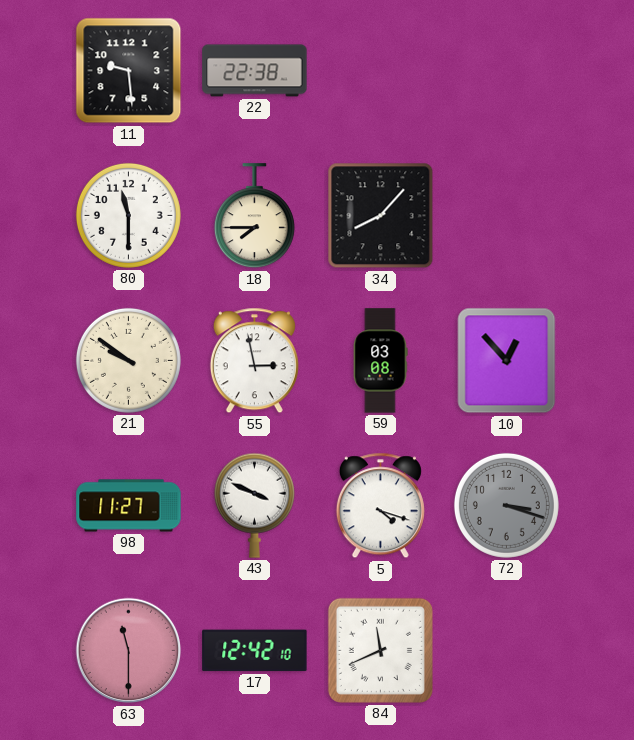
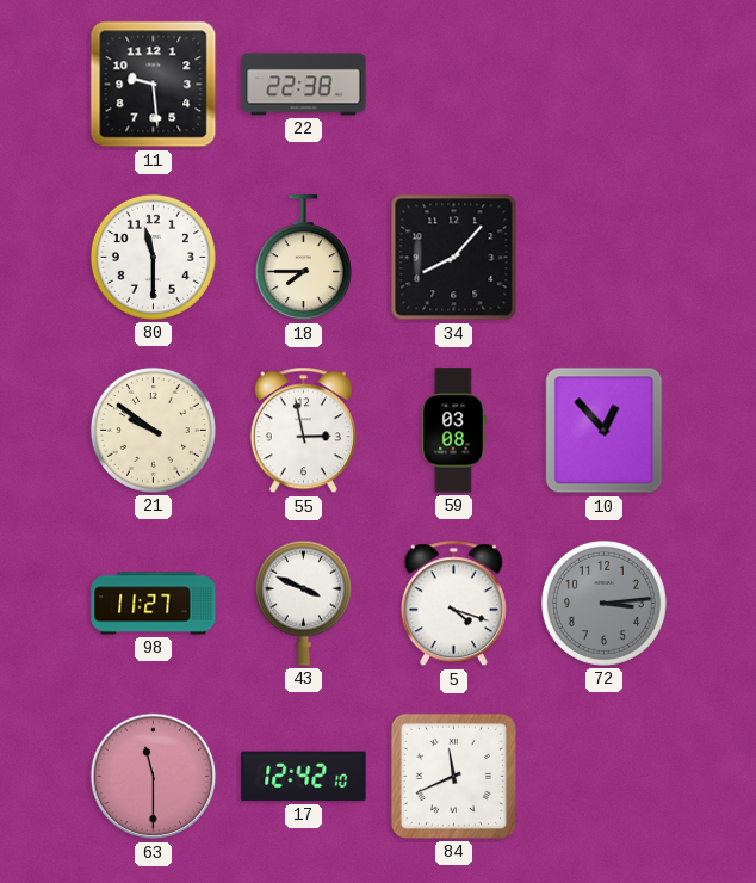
72: 3:18 -> 3:14 (603, 603)
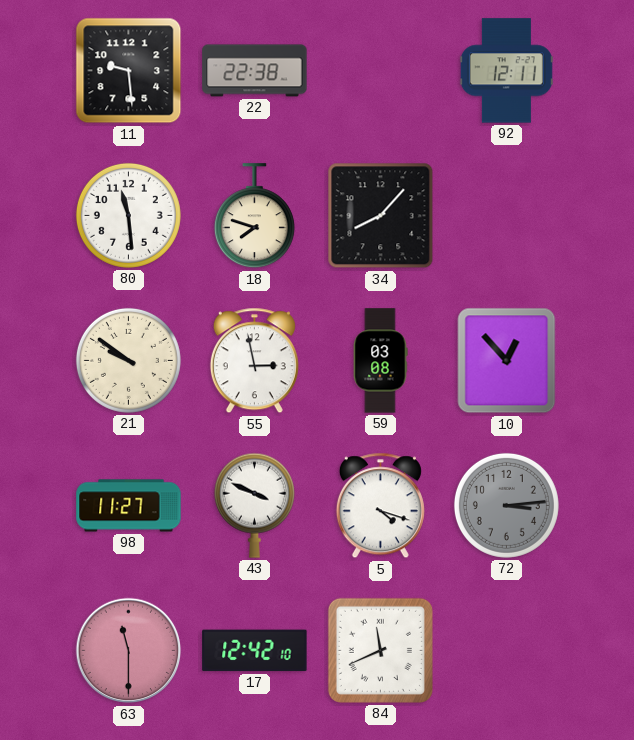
92: none -> 12:11 (506, 71)
80: 11:30 -> 11:29 (128, 215)
18: 7:45 -> 7:48 (254, 216)
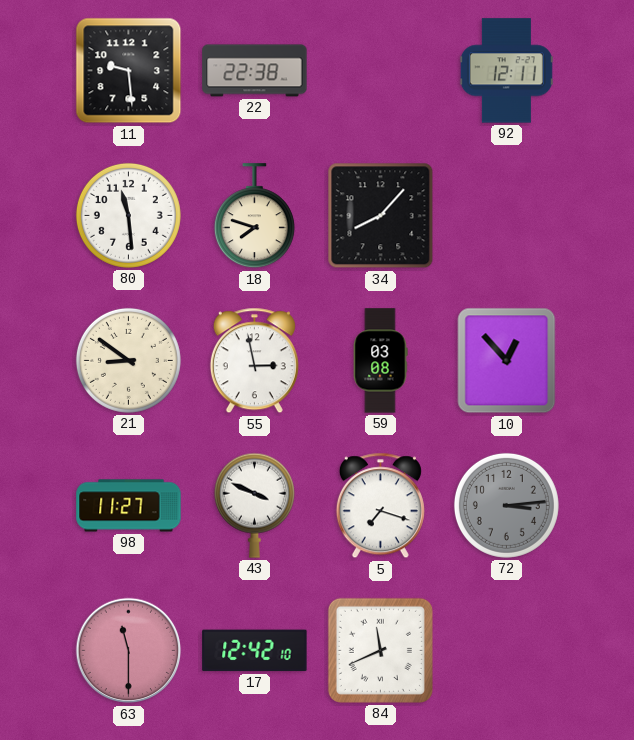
21: 9:51 -> 8:51 (128, 360)
5: 4:18 -> 7:18 (380, 506)
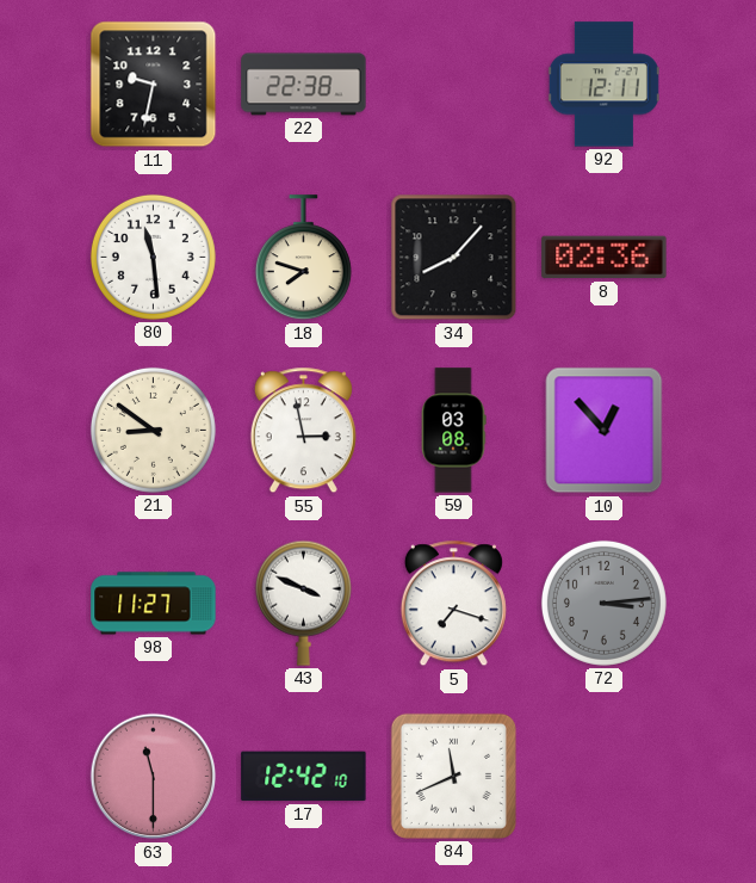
11: 9:29 -> 9:32 (154, 85)
8: none -> 02:36 (605, 258)
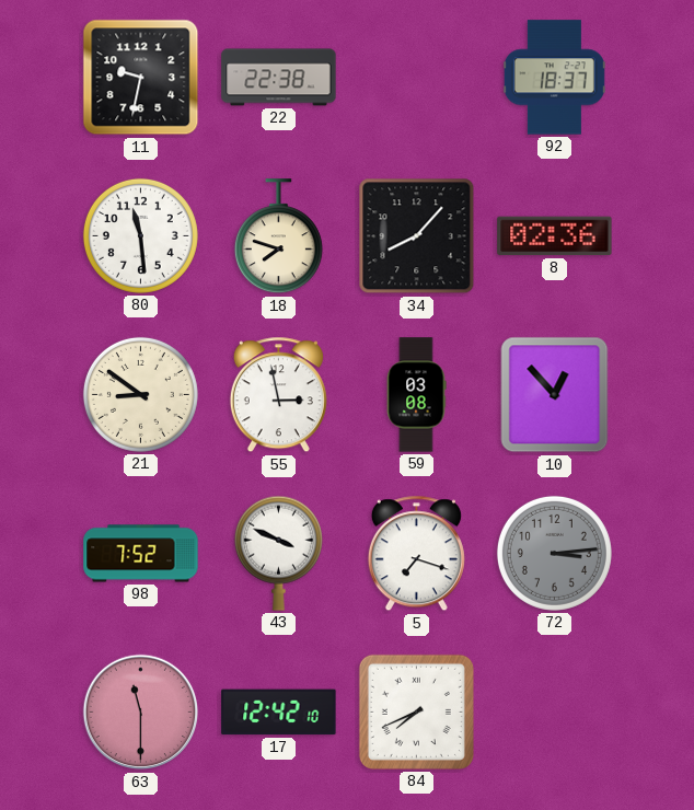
92: 12:11 -> 18:37 (554, 78)
98: 11:27 -> 7:52 (141, 554)
84: 11:41 -> 7:41 (416, 711)
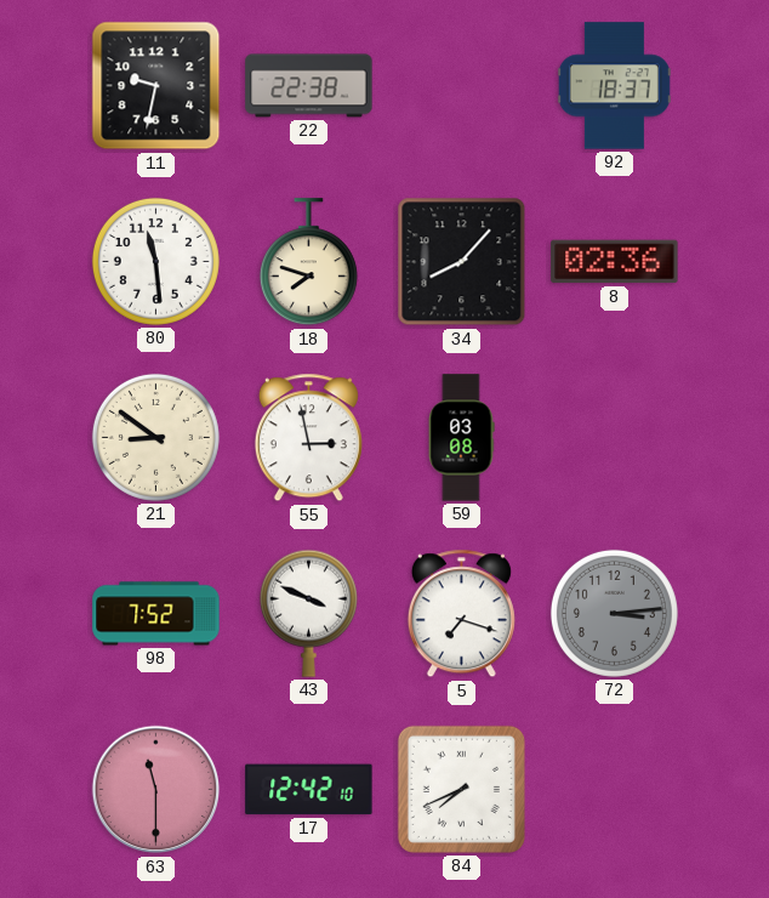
10: 12:53 -> none (555, 395)
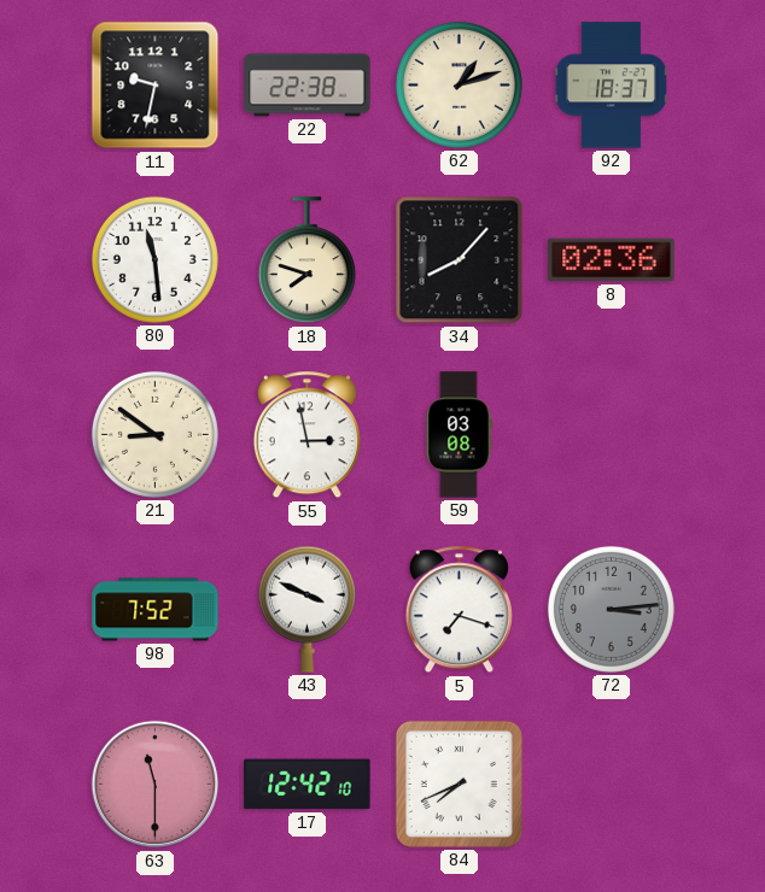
62: none -> 1:12 (459, 84)
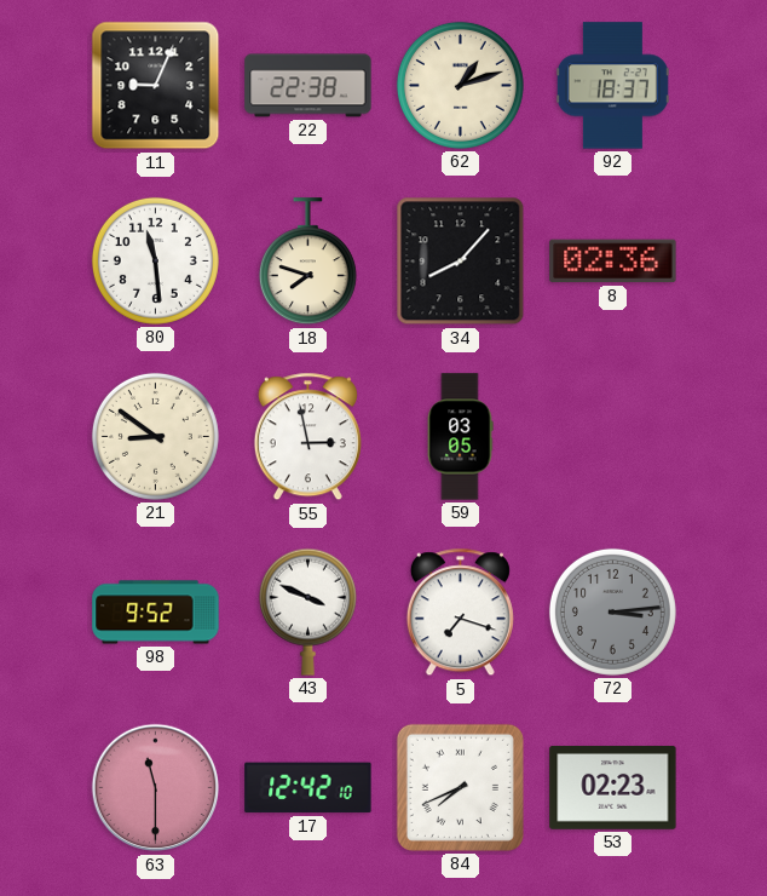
11: 9:32 -> 9:04 (156, 86)
59: 03:08 -> 03:05 (460, 437)
98: 7:52 -> 9:52 (156, 613)
53: none -> 02:23 (613, 787)
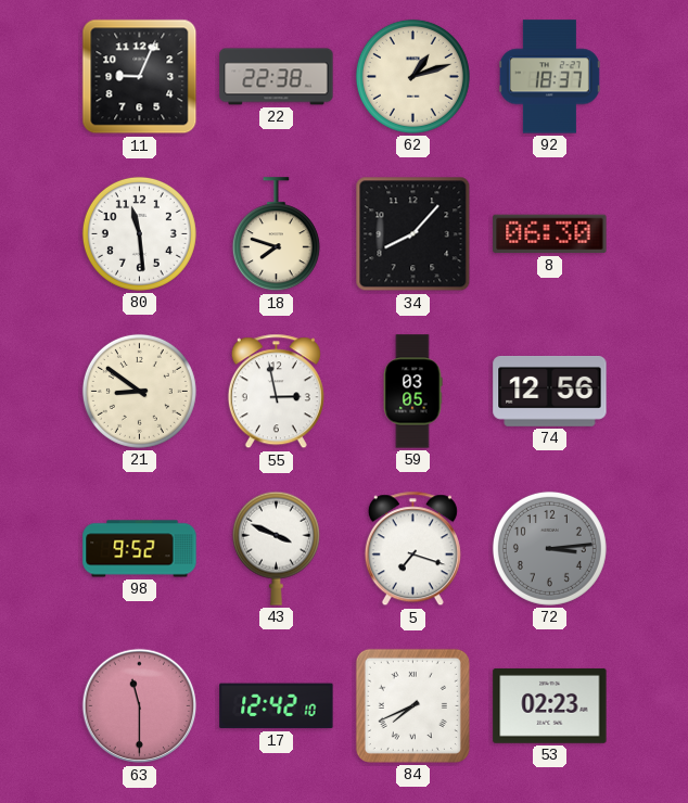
8: 02:36 -> 06:30 (550, 234)
74: none -> 12:56 (550, 391)
